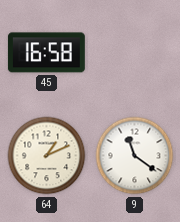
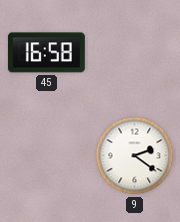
64: 1:11 -> none (47, 156)
9: 11:21 -> 2:21 (135, 156)
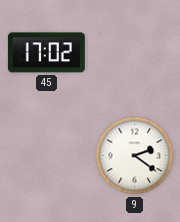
45: 16:58 -> 17:02 (46, 53)
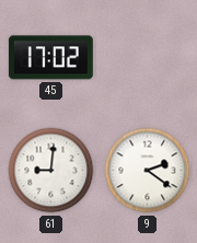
61: none -> 9:01 (51, 171)
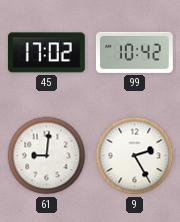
99: none -> 10:42 (134, 52)
9: 2:21 -> 2:25 (135, 156)
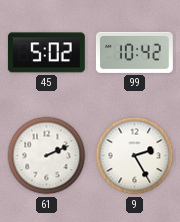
45: 17:02 -> 5:02 (46, 53)
61: 9:01 -> 2:11 (47, 156)
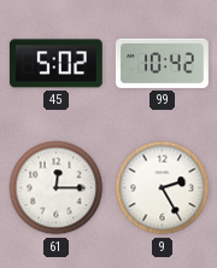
61: 2:11 -> 12:15 (57, 188)
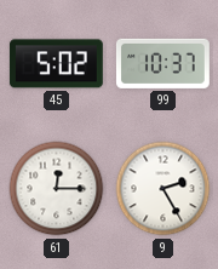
99: 10:42 -> 10:37 (162, 63)
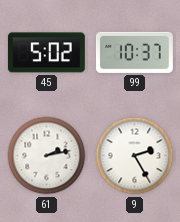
61: 12:15 -> 2:13 (47, 156)
